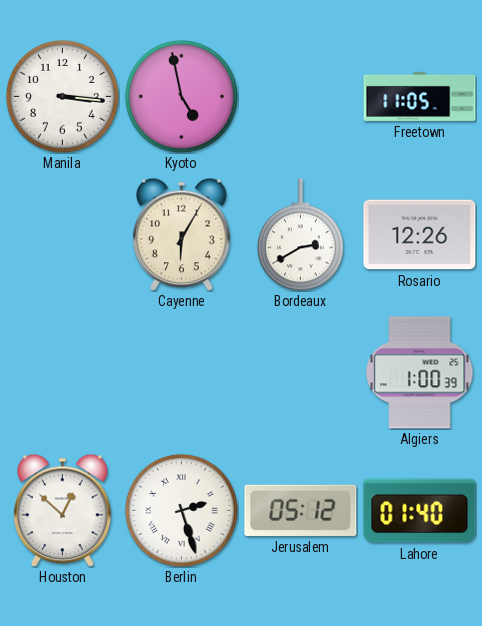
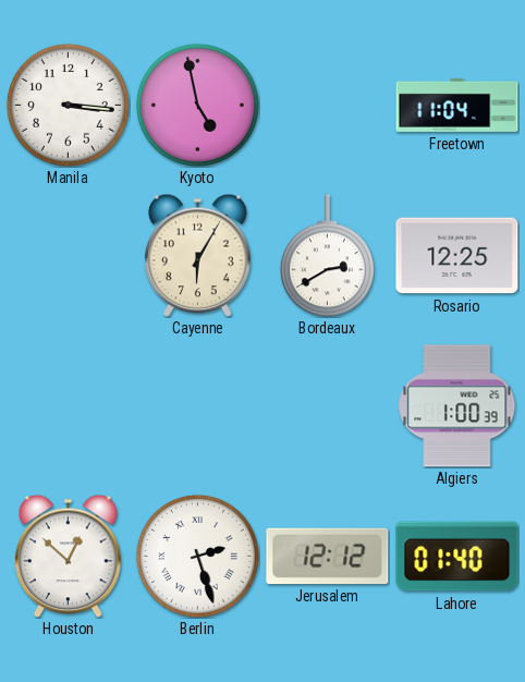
Freetown: 11:05 -> 11:04 (457, 105)
Rosario: 12:26 -> 12:25 (457, 256)
Jerusalem: 05:12 -> 12:12 (328, 556)
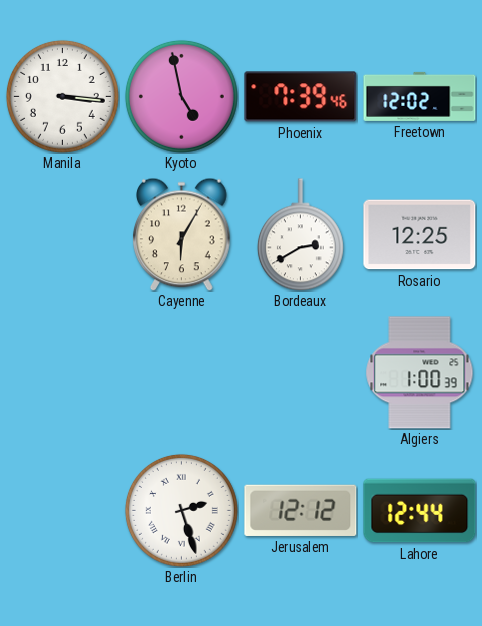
Phoenix: none -> 7:39 (301, 97)
Freetown: 11:04 -> 12:02 (420, 96)
Houston: 12:52 -> none (69, 556)
Lahore: 01:40 -> 12:44 (420, 511)
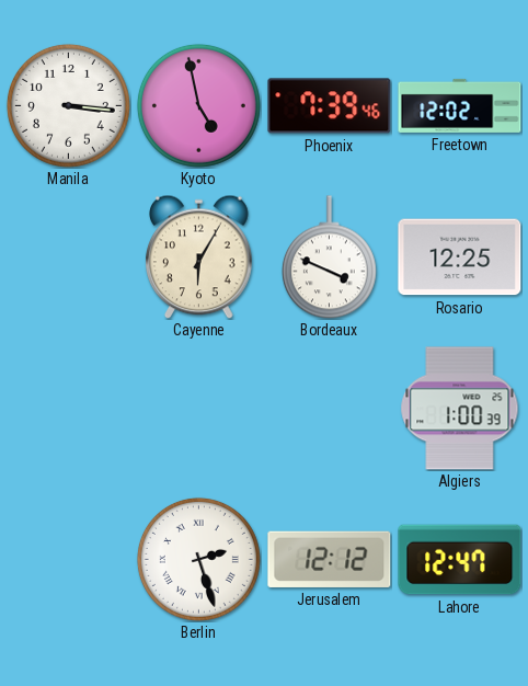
Bordeaux: 2:40 -> 3:49 (329, 258)
Lahore: 12:44 -> 12:47 (460, 560)
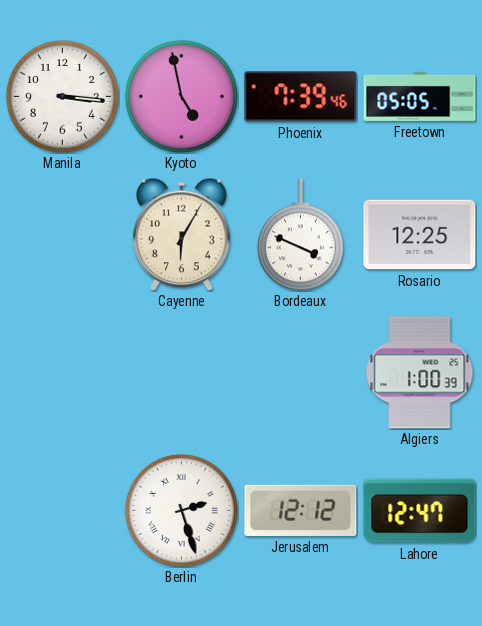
Freetown: 12:02 -> 05:05 (420, 96)
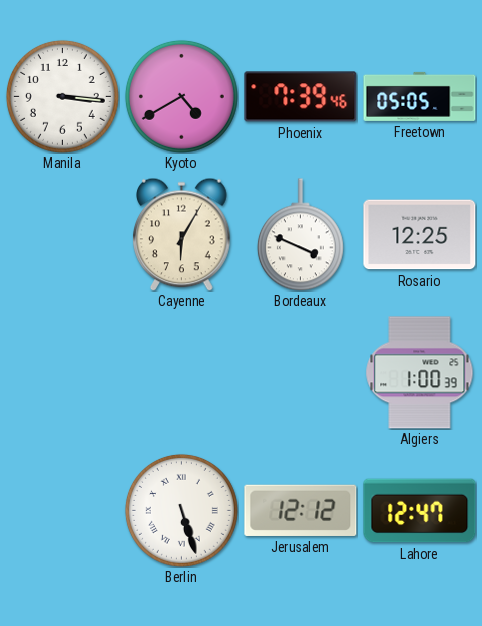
Kyoto: 4:58 -> 4:40 (181, 96)
Berlin: 2:27 -> 5:27 (181, 510)
